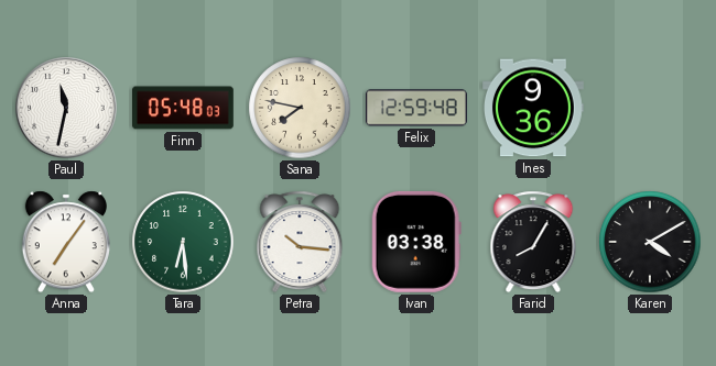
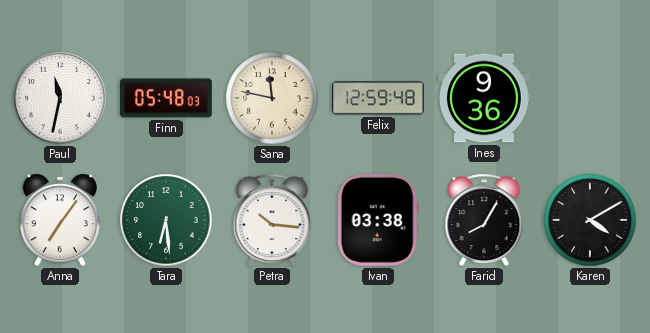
Sana: 7:47 -> 11:47 (272, 98)
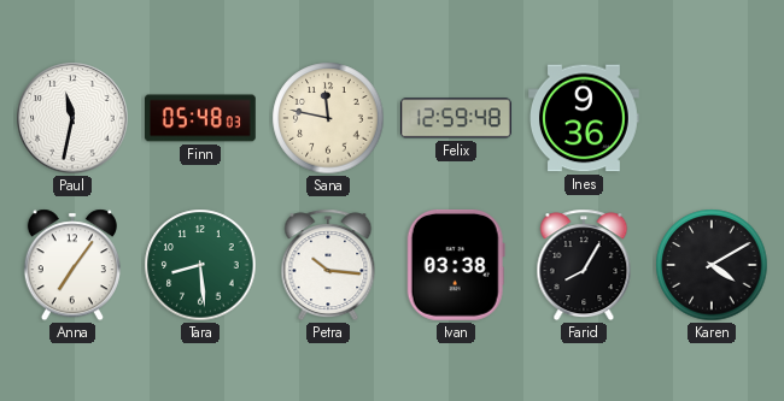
Tara: 6:29 -> 8:29 (200, 265)
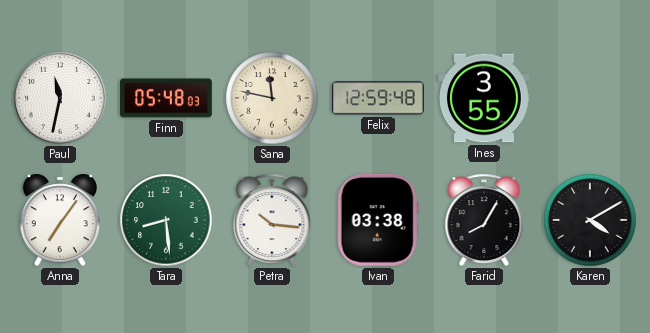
Ines: 9:36 -> 3:55 (485, 98)
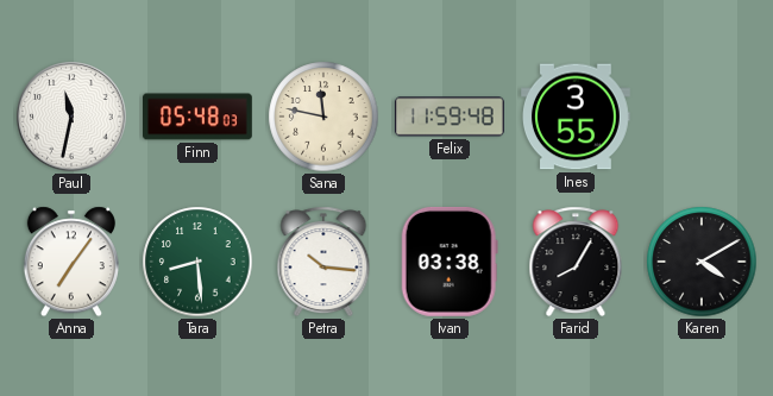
Felix: 12:59 -> 11:59 (450, 117)
